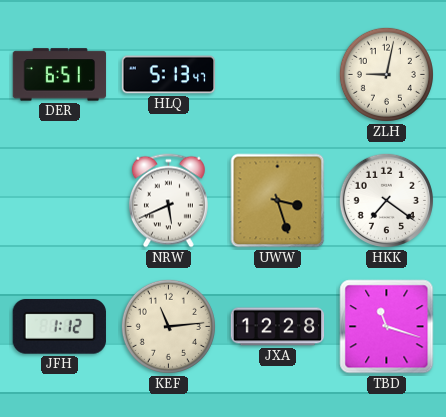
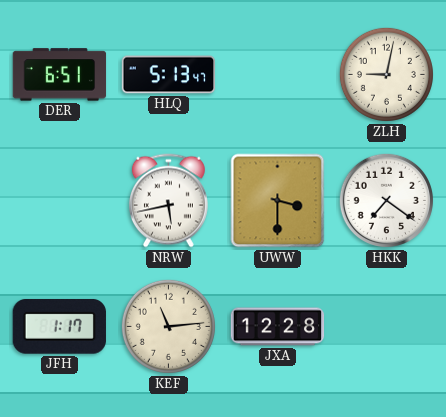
NRW: 5:41 -> 5:43 (168, 201)
UWW: 3:27 -> 3:30 (278, 201)
JFH: 1:12 -> 1:17 (59, 326)
TBD: 11:18 -> none (387, 327)
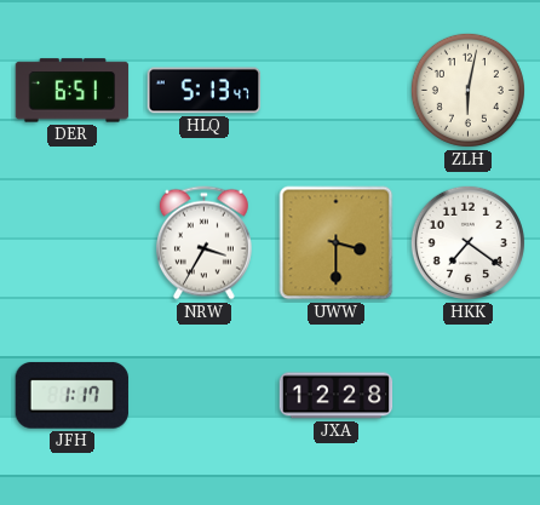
ZLH: 9:02 -> 6:02 (467, 90)
NRW: 5:43 -> 3:35 (203, 243)
KEF: 11:14 -> none (168, 326)
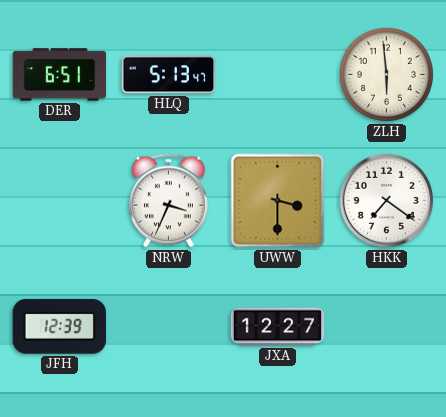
ZLH: 6:02 -> 5:59 (386, 74)
NRW: 3:35 -> 3:34 (168, 201)
JFH: 1:17 -> 12:39 (59, 326)
JXA: 12:28 -> 12:27 (278, 327)
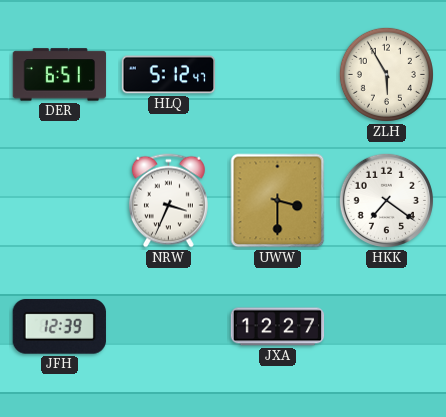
HLQ: 5:13 -> 5:12 (169, 75)
ZLH: 5:59 -> 5:55 (386, 74)
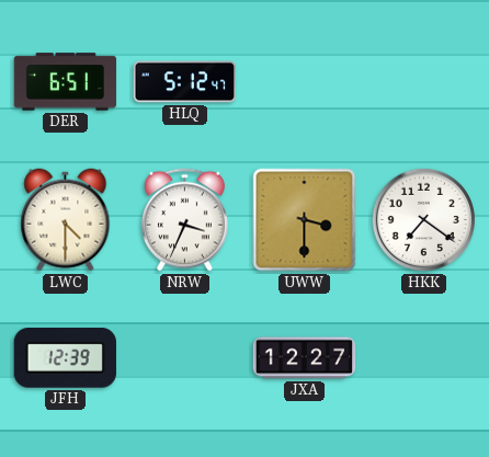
ZLH: 5:55 -> none (386, 74)
LWC: none -> 4:30 (66, 220)
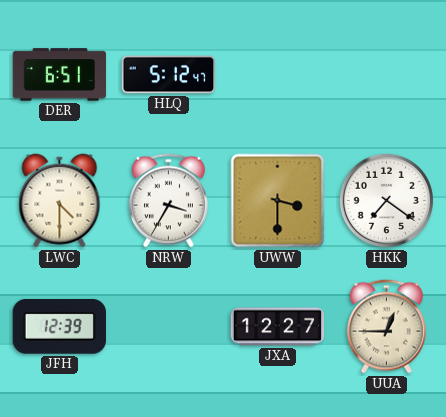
NRW: 3:34 -> 3:35 (168, 201)
UUA: none -> 12:45 (386, 327)
